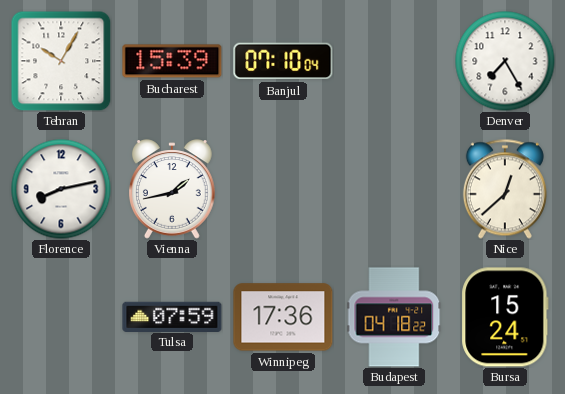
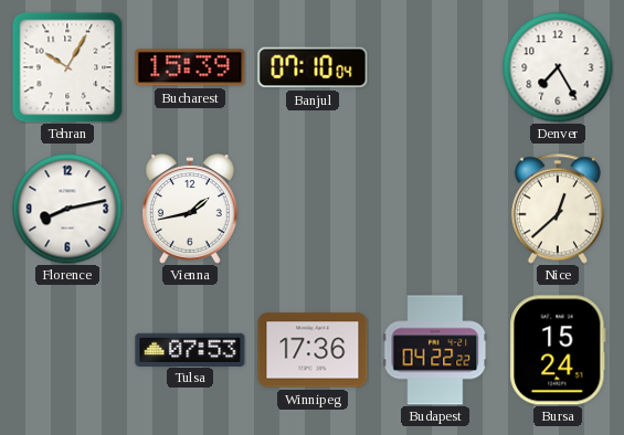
Tulsa: 07:59 -> 07:53 (190, 349)
Budapest: 04:18 -> 04:22 (435, 350)
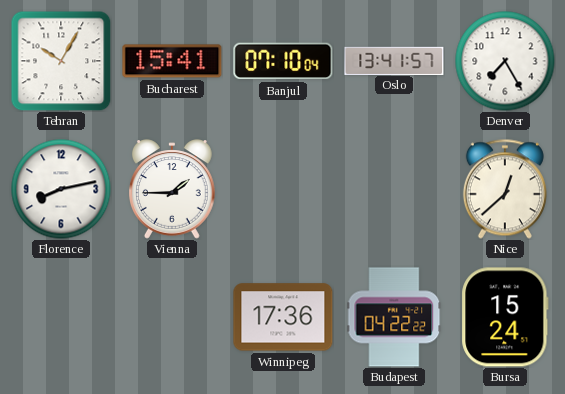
Bucharest: 15:39 -> 15:41 (172, 61)
Oslo: none -> 13:41 (394, 60)
Vienna: 1:43 -> 1:45 (173, 189)
Tulsa: 07:53 -> none (190, 349)
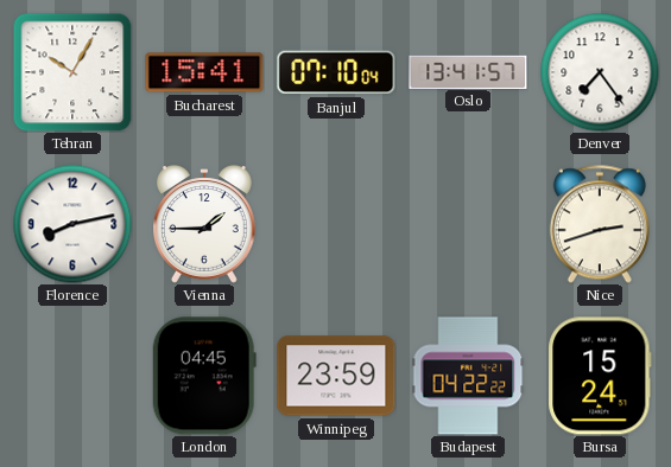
Denver: 7:25 -> 7:24 (600, 72)
Nice: 12:38 -> 2:42 (600, 224)
London: none -> 04:45 (204, 376)
Winnipeg: 17:36 -> 23:59 (336, 376)
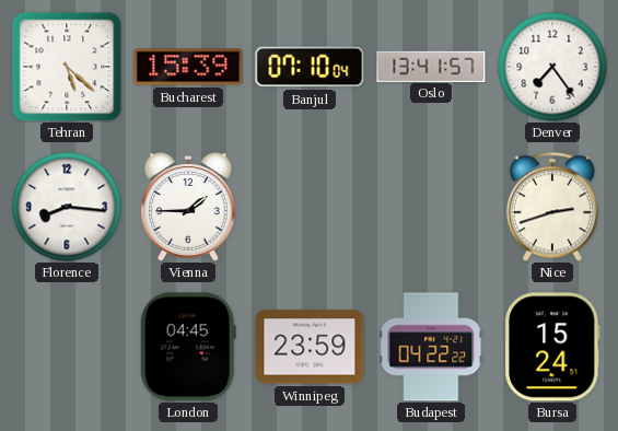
Tehran: 10:05 -> 5:22 (67, 67)
Bucharest: 15:41 -> 15:39 (188, 67)
Florence: 8:13 -> 8:16 (67, 207)
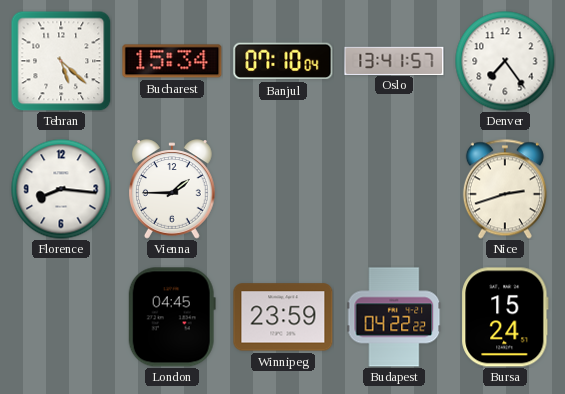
Bucharest: 15:39 -> 15:34 (172, 61)
